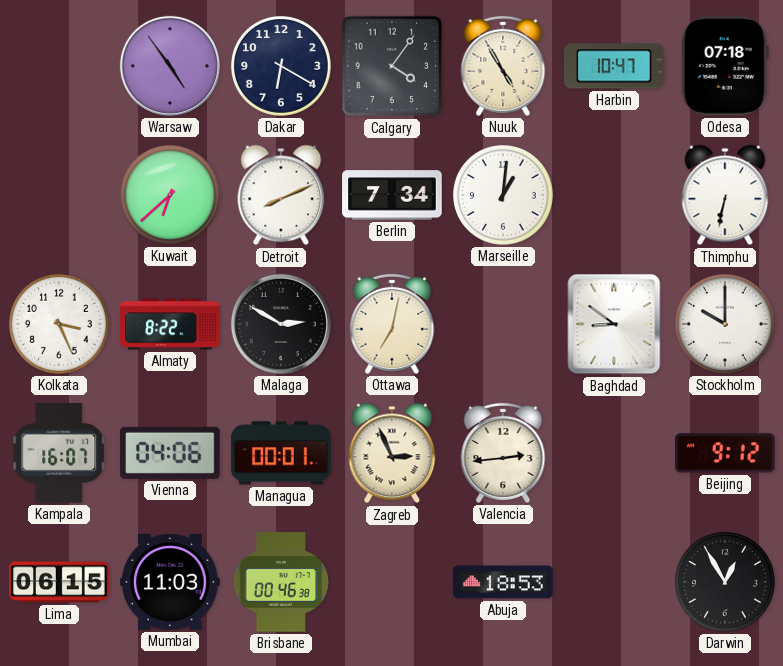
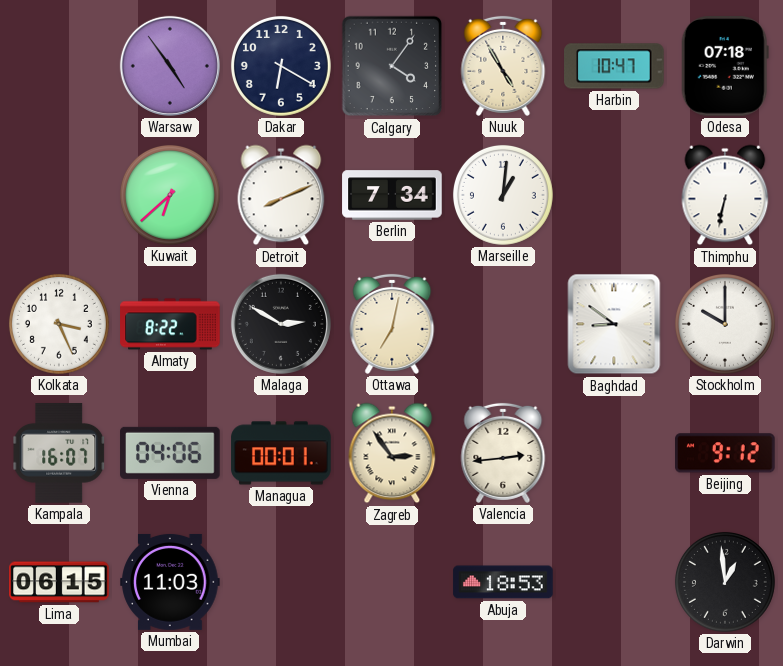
Zagreb: 2:56 -> 2:54 (392, 453)
Brisbane: 00:46 -> none (281, 582)
Darwin: 12:55 -> 12:59 (725, 582)
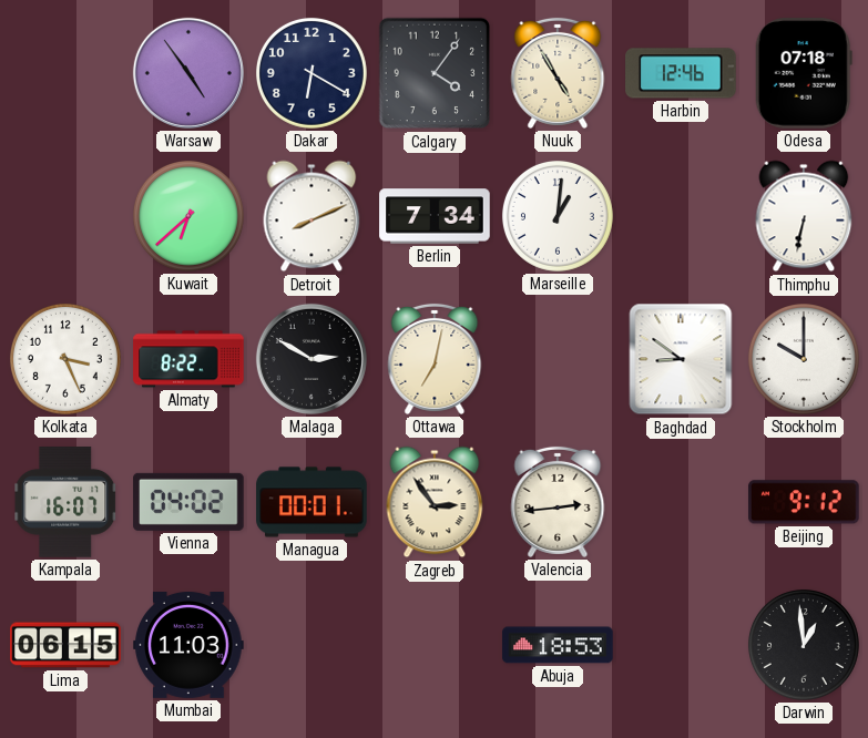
Harbin: 10:47 -> 12:46 (681, 73)
Vienna: 04:06 -> 04:02 (188, 502)
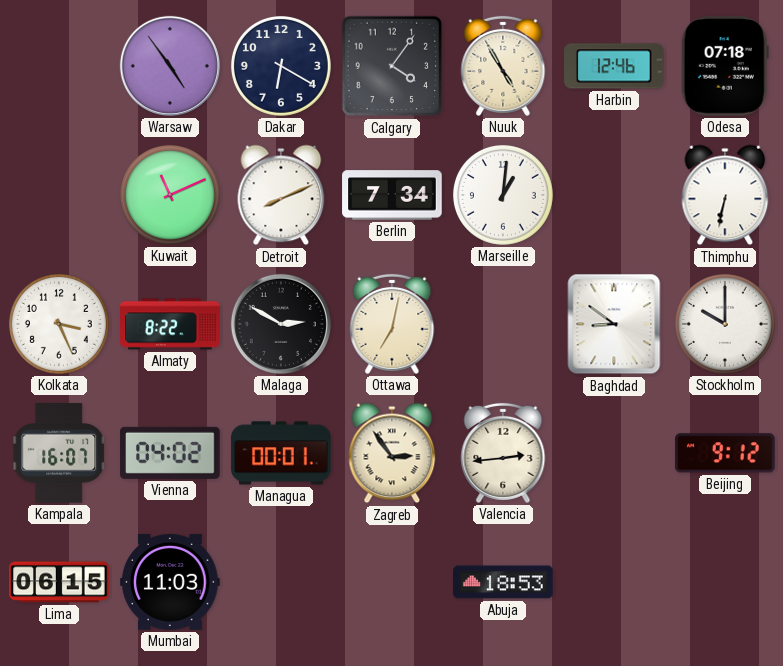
Kuwait: 6:38 -> 11:11 (170, 195)
Darwin: 12:59 -> none (804, 645)
